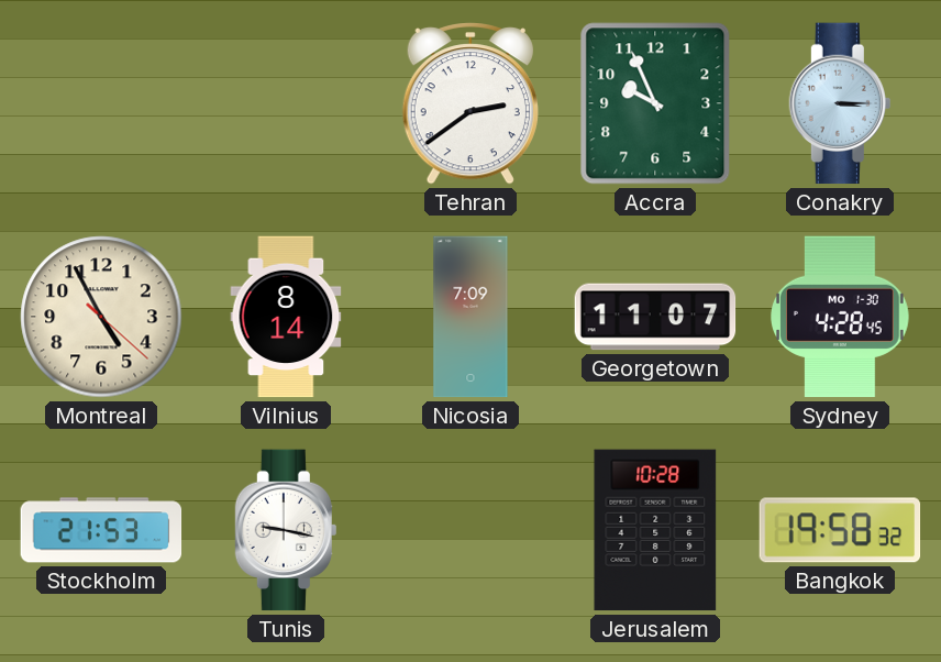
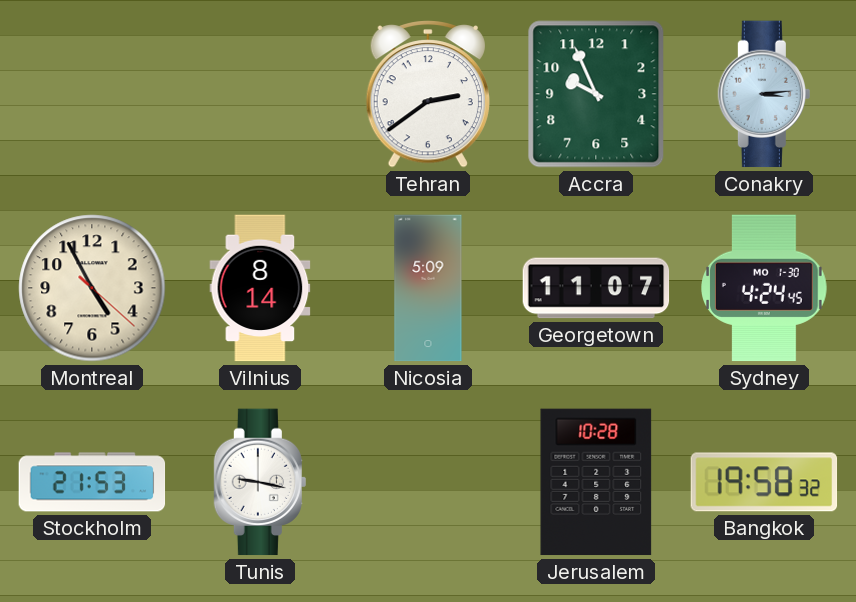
Conakry: 3:15 -> 3:14 (764, 94)
Nicosia: 7:09 -> 5:09 (428, 288)
Sydney: 4:28 -> 4:24 (765, 288)
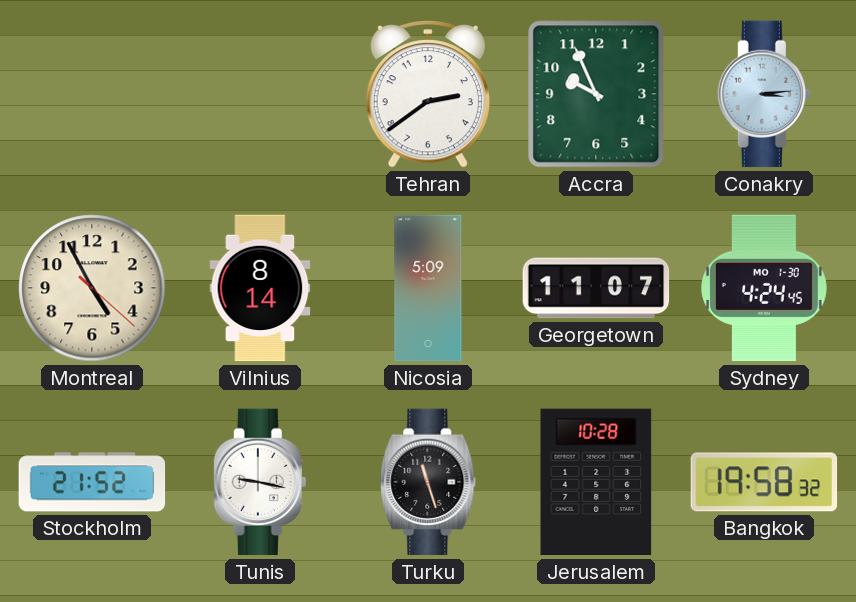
Stockholm: 21:53 -> 21:52 (92, 482)
Turku: none -> 11:27 (428, 482)
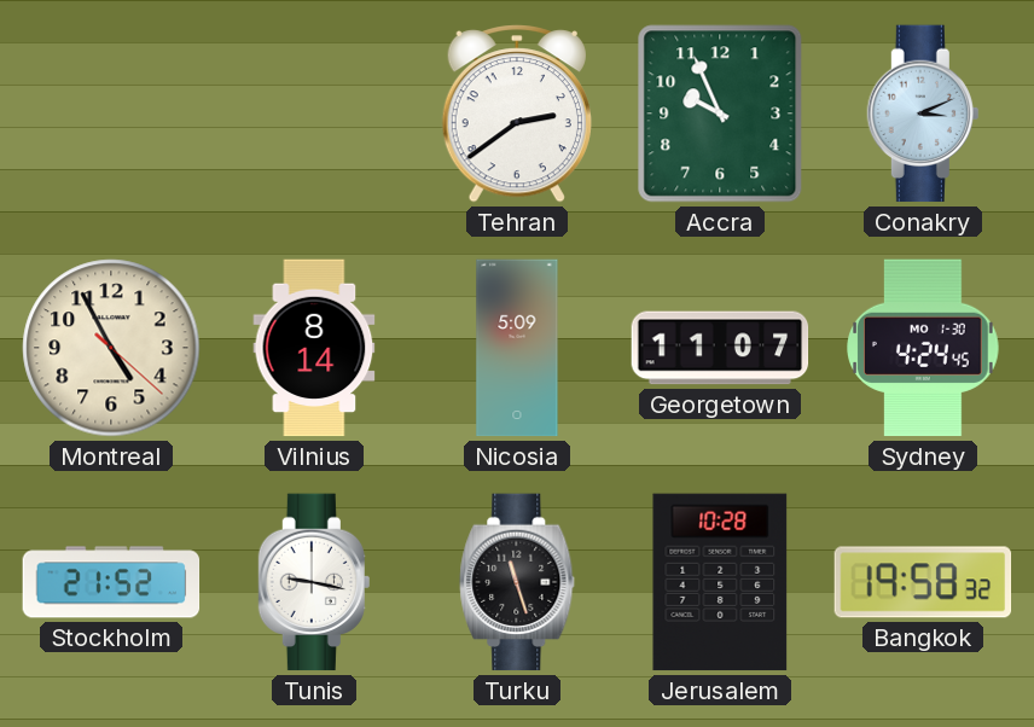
Conakry: 3:14 -> 3:11 (923, 114)
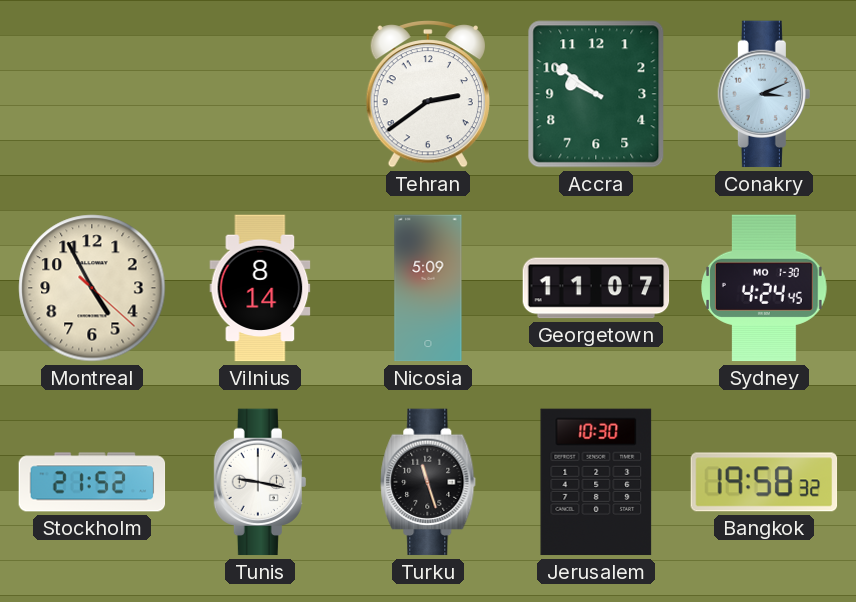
Accra: 9:56 -> 9:51 (596, 94)
Jerusalem: 10:28 -> 10:30 (596, 482)
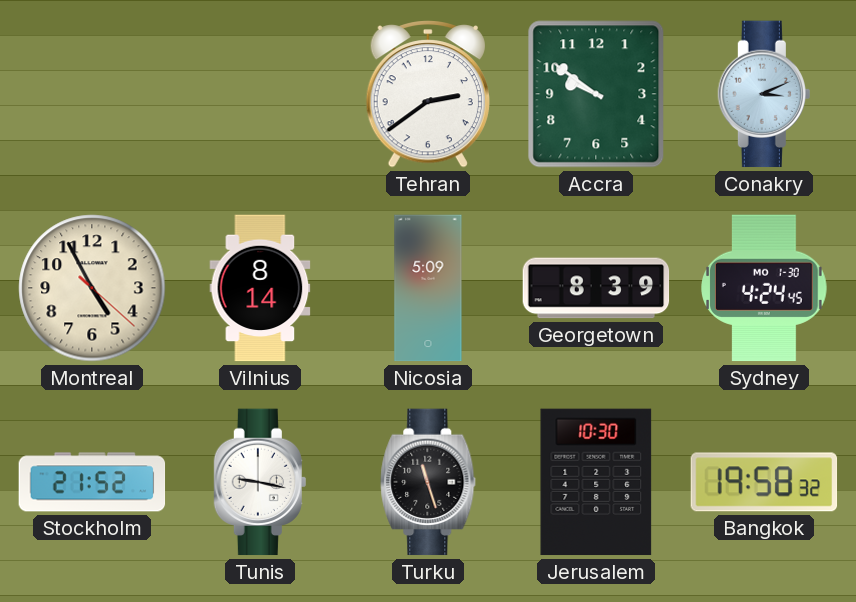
Georgetown: 11:07 -> 8:39 (596, 288)
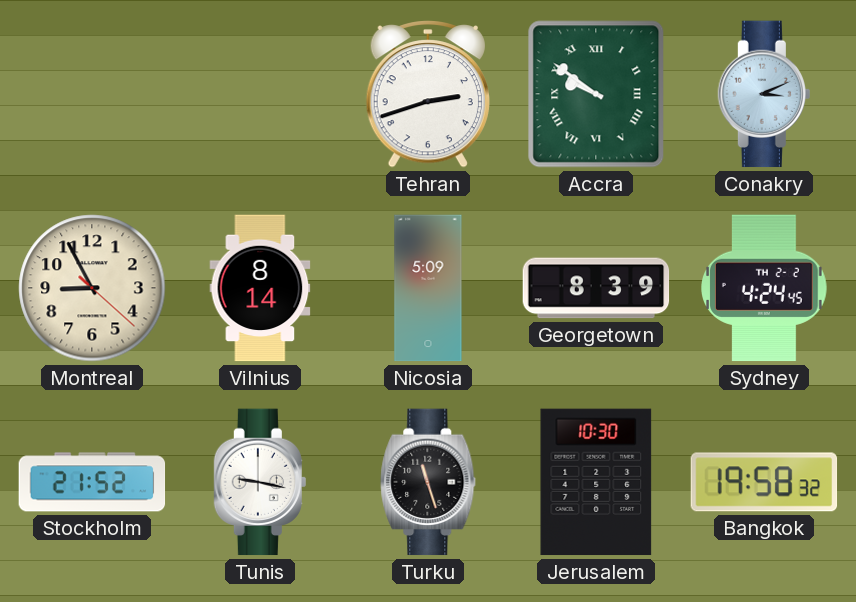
Tehran: 2:39 -> 2:42 (428, 95)
Accra numerals: Arabic -> Roman (596, 94)
Montreal: 4:55 -> 8:55 (92, 288)
Sydney date: MO 1-30 -> TH 2-2 (765, 288)
